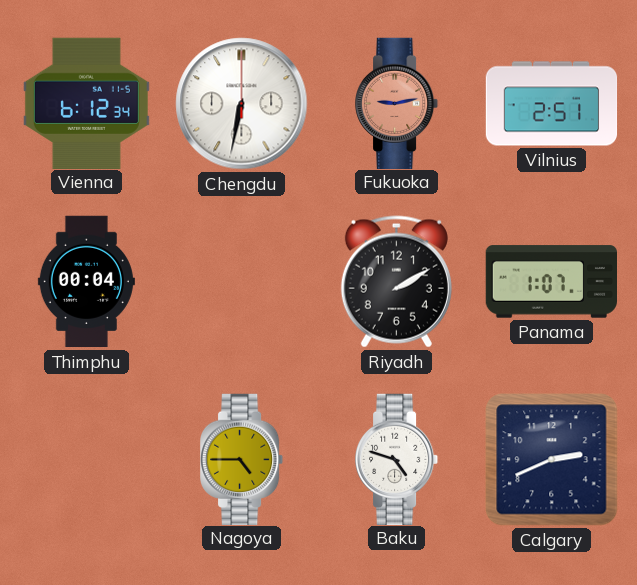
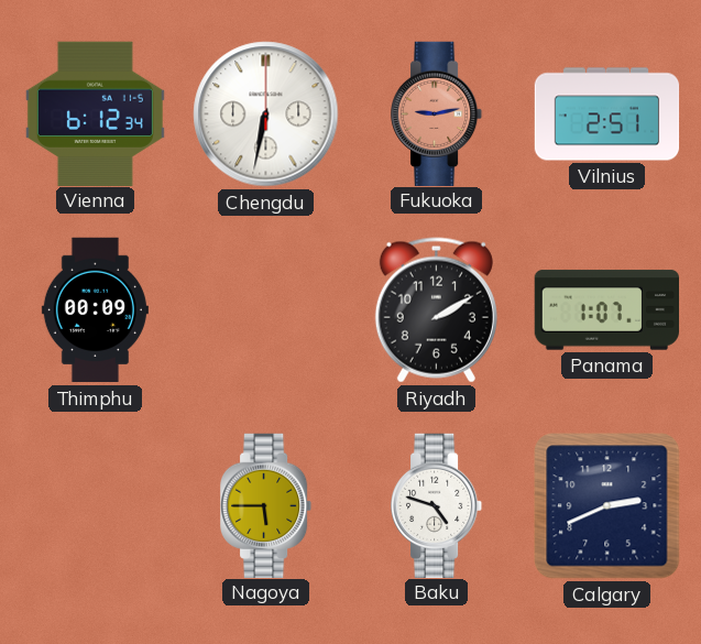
Thimphu: 00:04 -> 00:09 (95, 310)
Nagoya: 4:45 -> 5:45 (267, 505)
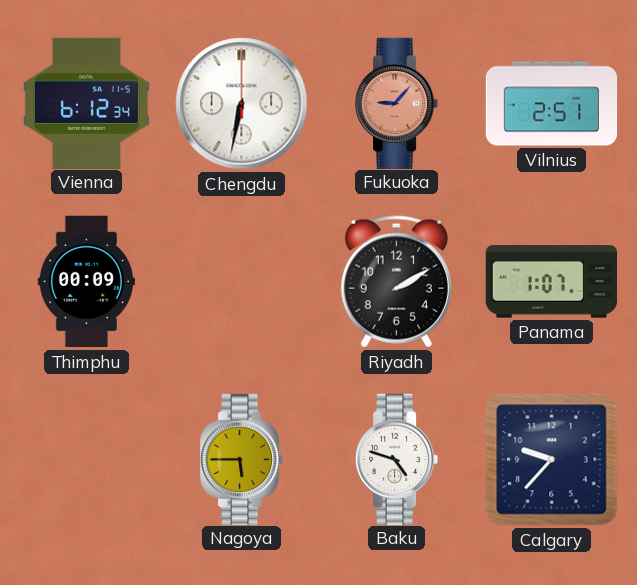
Fukuoka: 9:13 -> 9:07 (398, 103)
Calgary: 2:41 -> 9:37 (552, 460)
